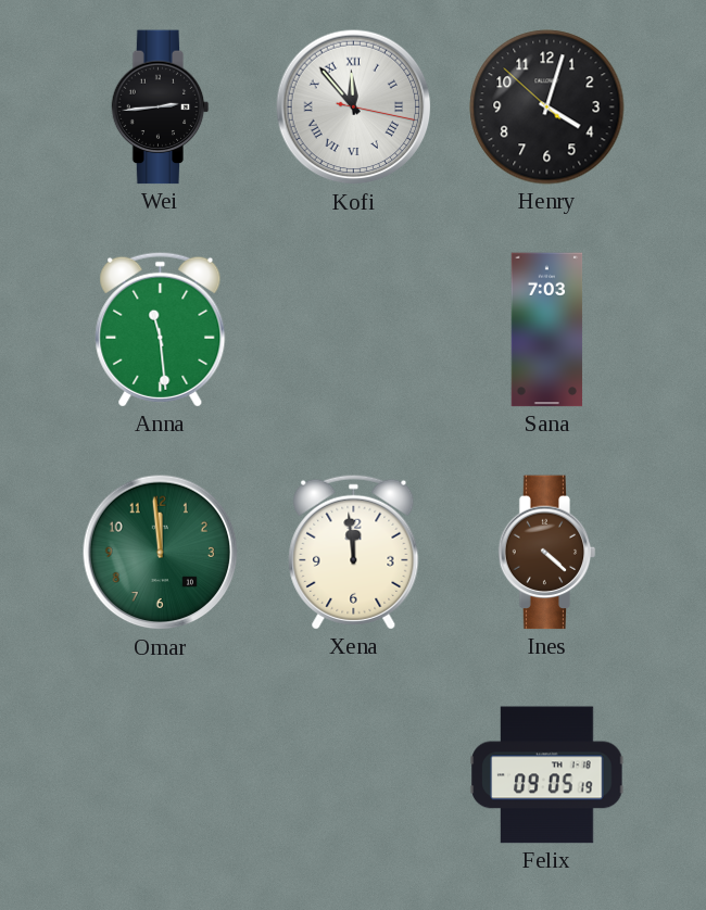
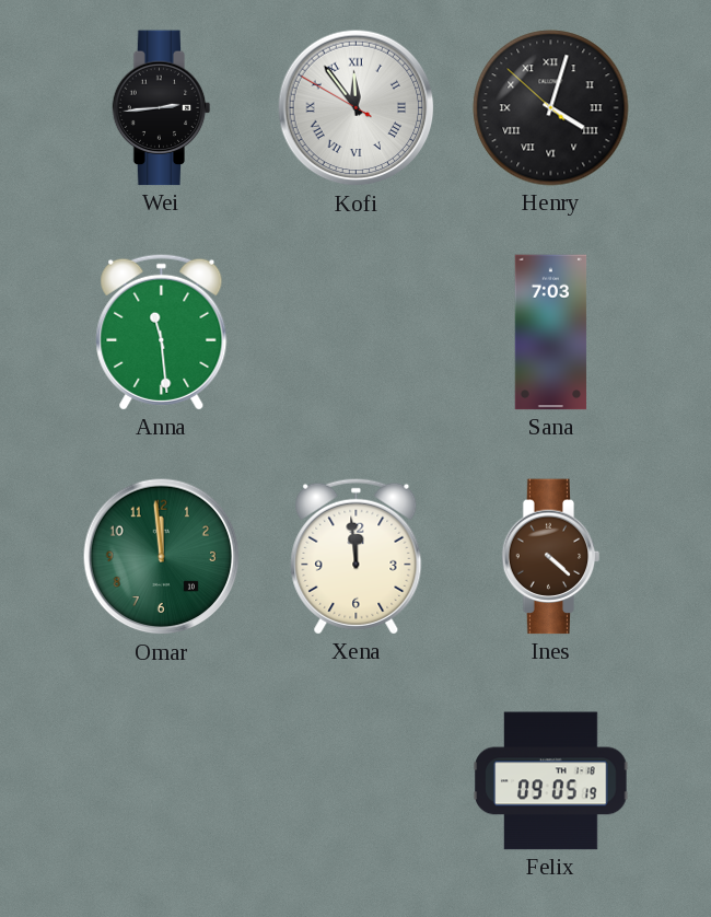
Kofi: 11:53:17 -> 11:53:50 (357, 108)
Henry numerals: Arabic -> Roman (551, 108)
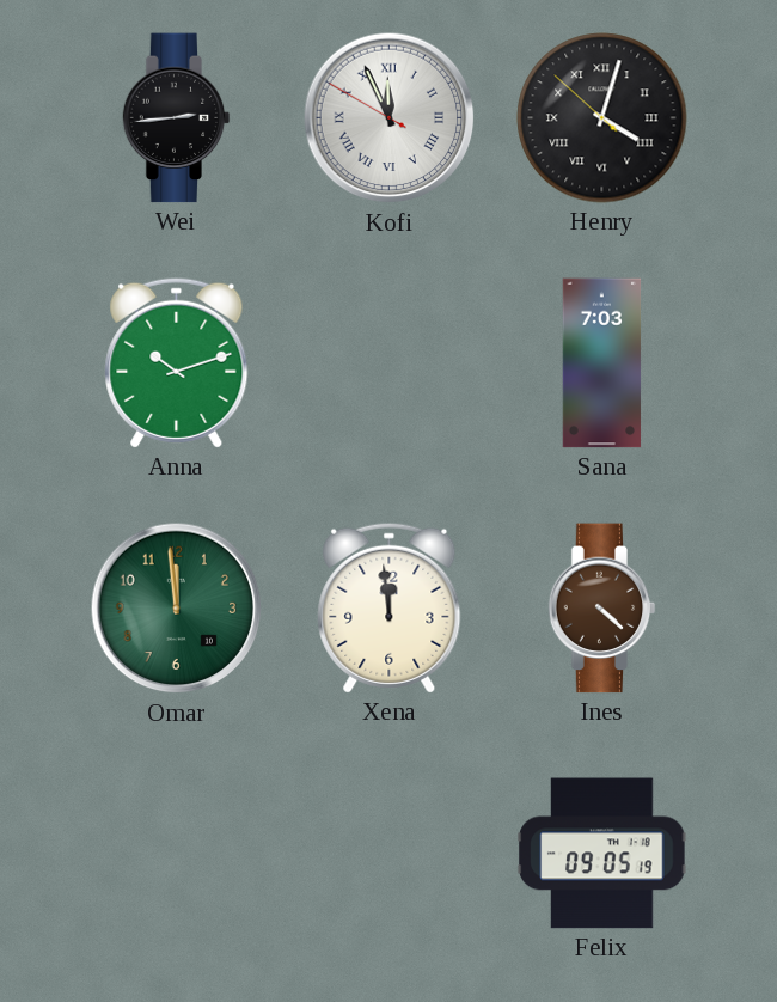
Kofi: 11:53 -> 11:55 (390, 118)
Anna: 11:29 -> 10:12 (177, 362)
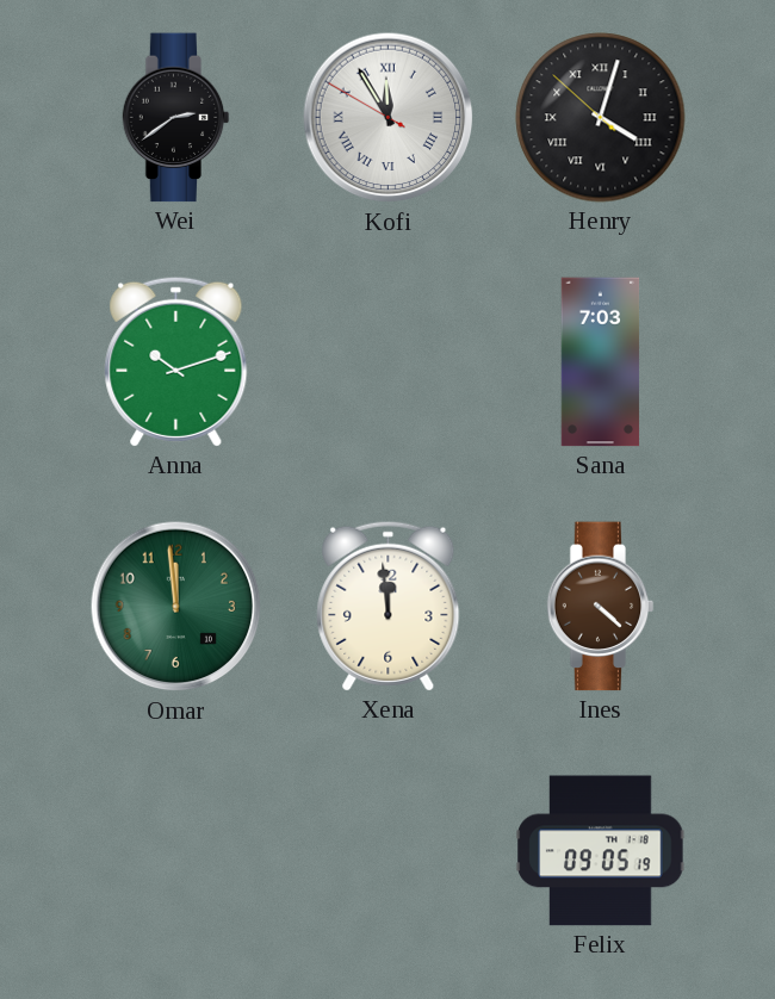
Wei: 2:44 -> 2:39 (176, 118)
Kofi: 11:55 -> 11:54 (389, 118)
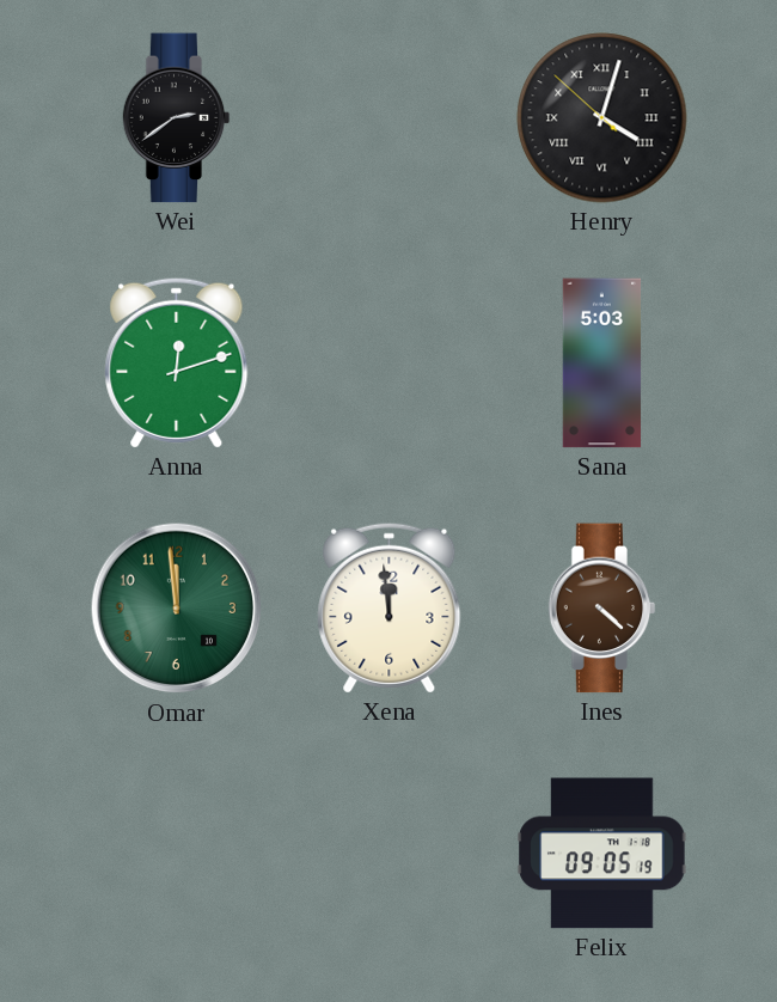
Kofi: 11:54 -> none (389, 118)
Anna: 10:12 -> 12:12 (177, 362)
Sana: 7:03 -> 5:03 (602, 363)
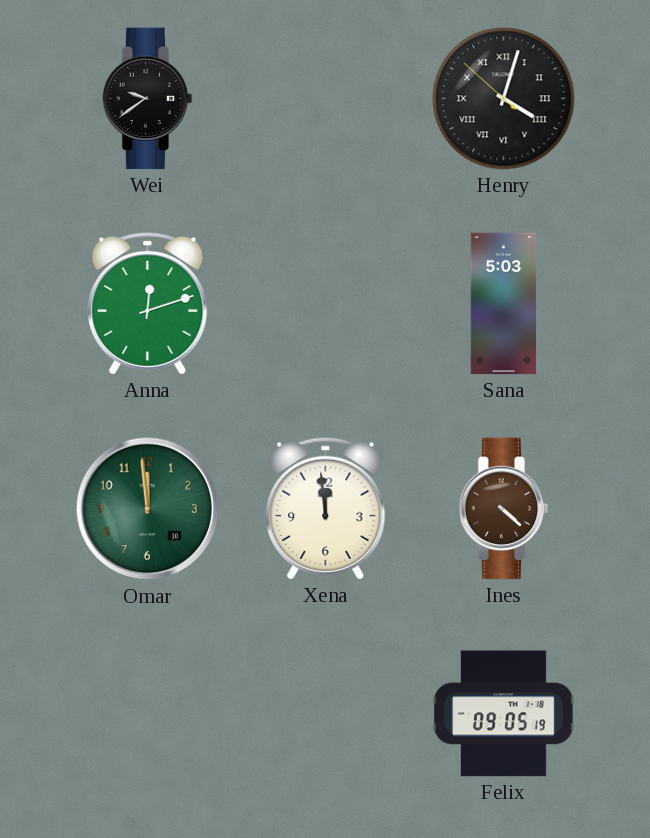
Wei: 2:39 -> 9:39 (148, 99)
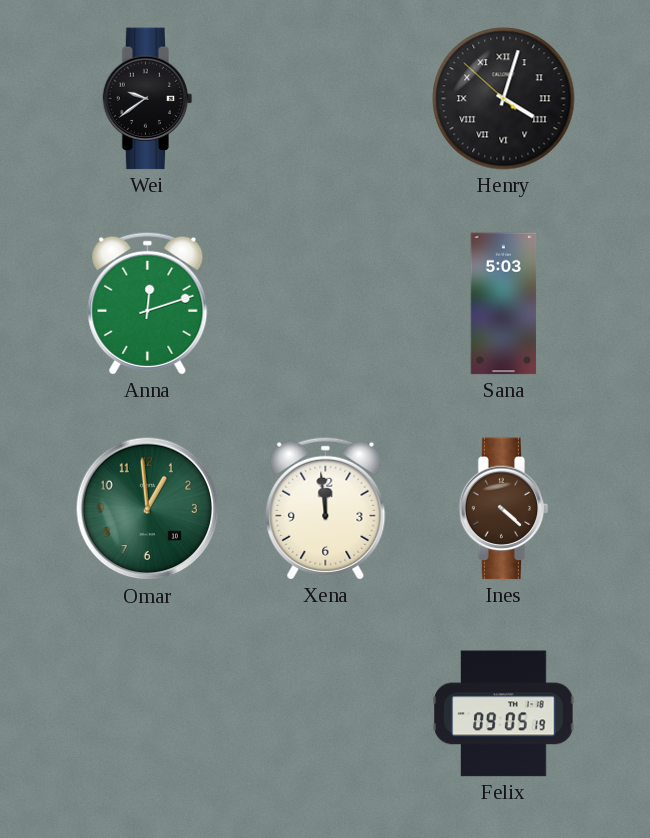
Omar: 11:59 -> 12:59 (148, 509)
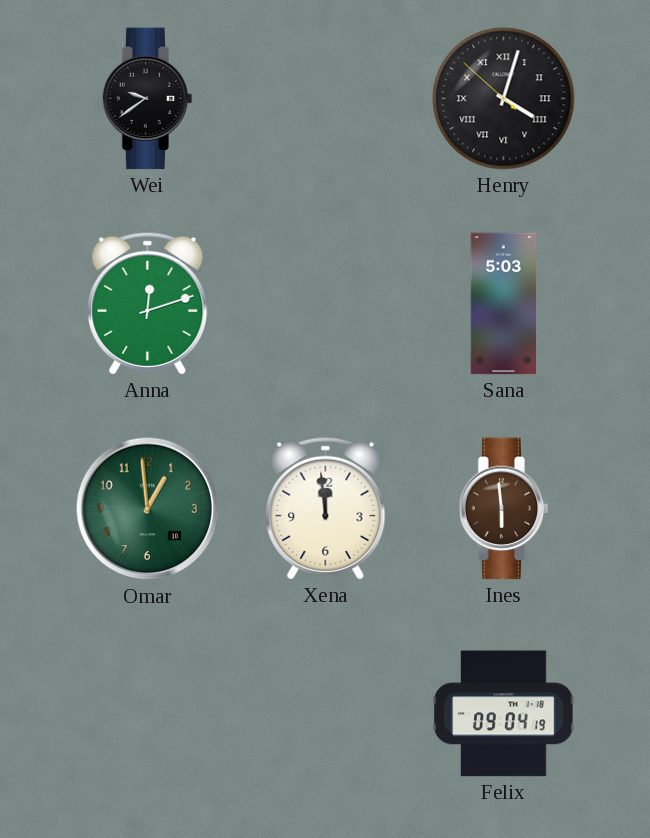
Ines: 4:22 -> 5:59 (504, 509)
Felix: 09:05 -> 09:04 (504, 714)
